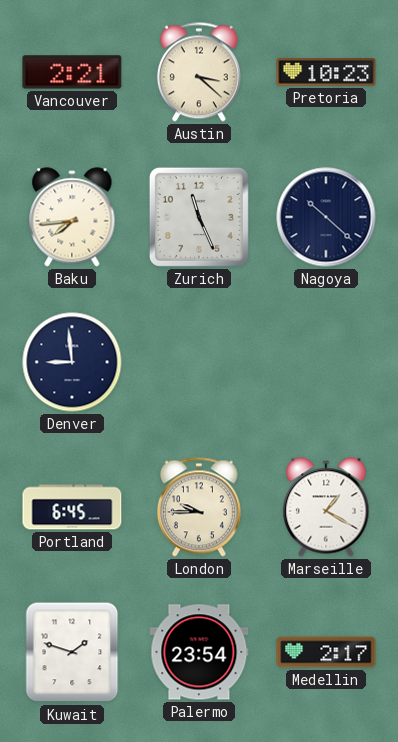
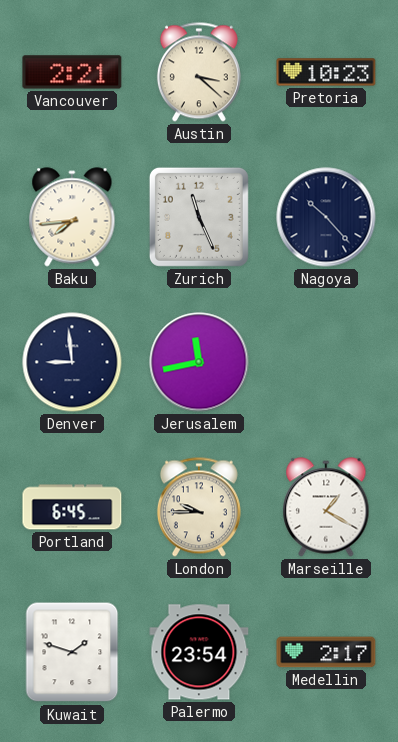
Nagoya: 10:22 -> 10:23 (326, 217)
Jerusalem: none -> 11:43 (199, 362)
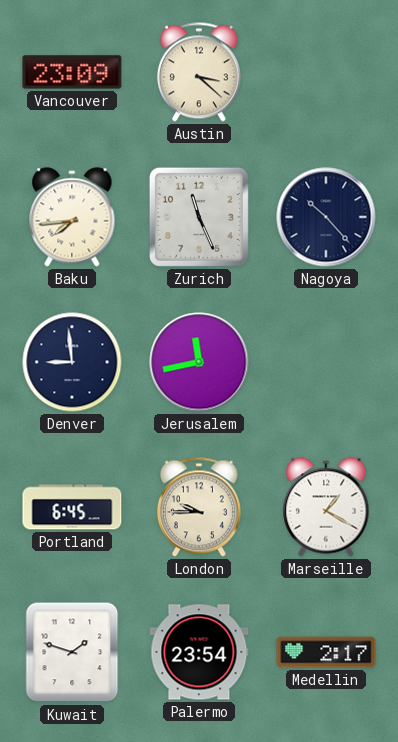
Vancouver: 2:21 -> 23:09 (72, 72)
Pretoria: 10:23 -> none (326, 72)
